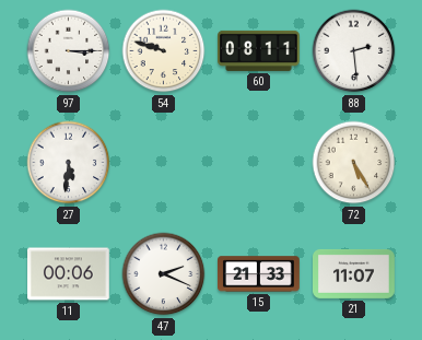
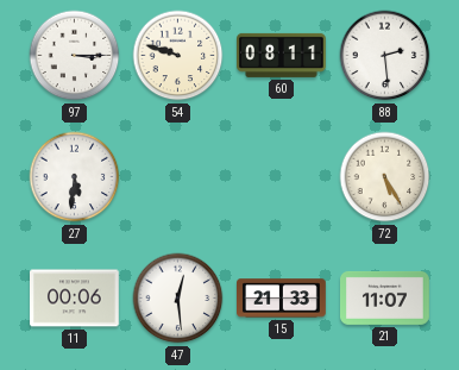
47: 2:19 -> 12:29 (178, 299)
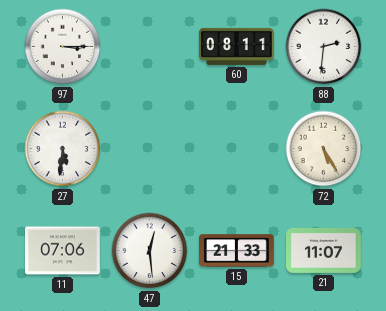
54: 9:48 -> none (178, 56)
88: 2:29 -> 2:31 (324, 47)
11: 00:06 -> 07:06 (63, 251)
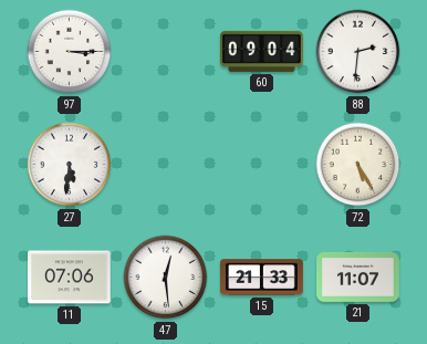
60: 08:11 -> 09:04 (262, 51)
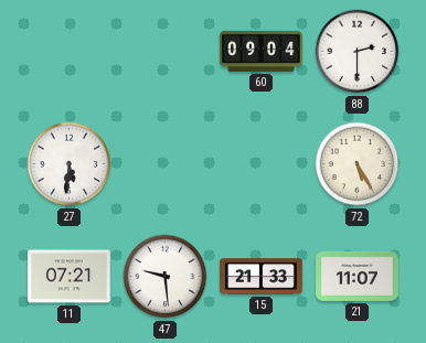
97: 3:15 -> none (70, 52)
88: 2:31 -> 2:30 (358, 52)
11: 07:06 -> 07:21 (70, 277)
47: 12:29 -> 9:29 (166, 277)
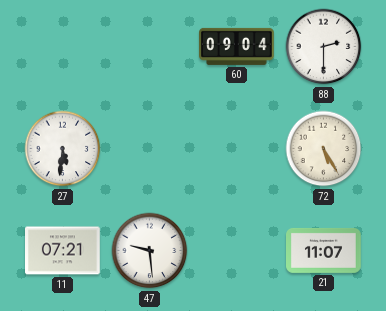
15: 21:33 -> none (262, 277)
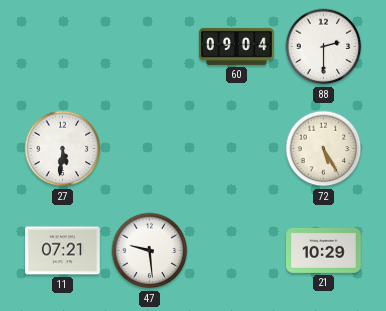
21: 11:07 -> 10:29 (324, 250)
